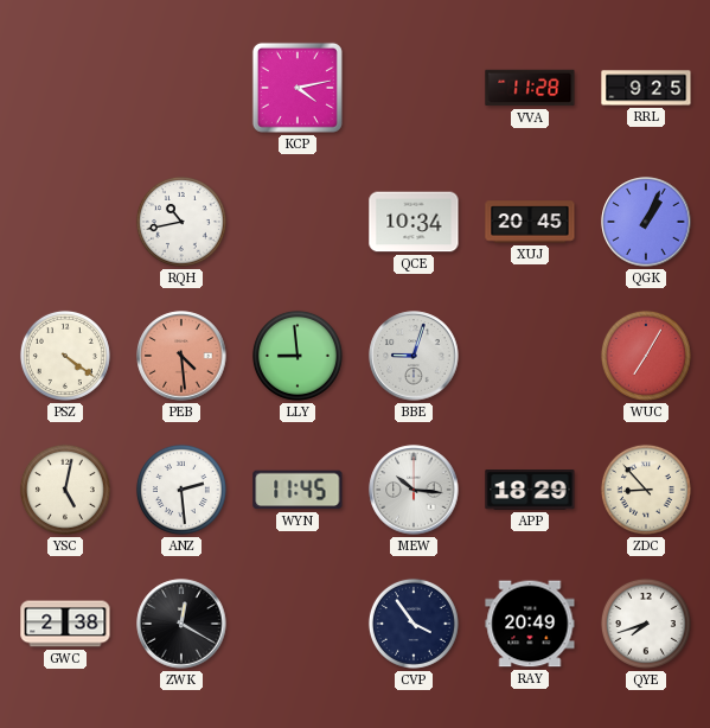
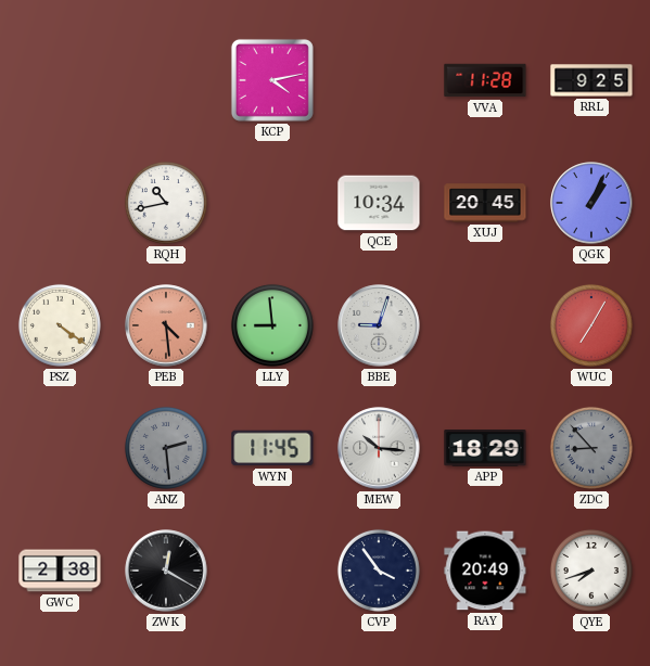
YSC: 5:02 -> none (65, 490)
ANZ dial: white -> grey (166, 448)
ZDC dial: cream -> grey (591, 448)
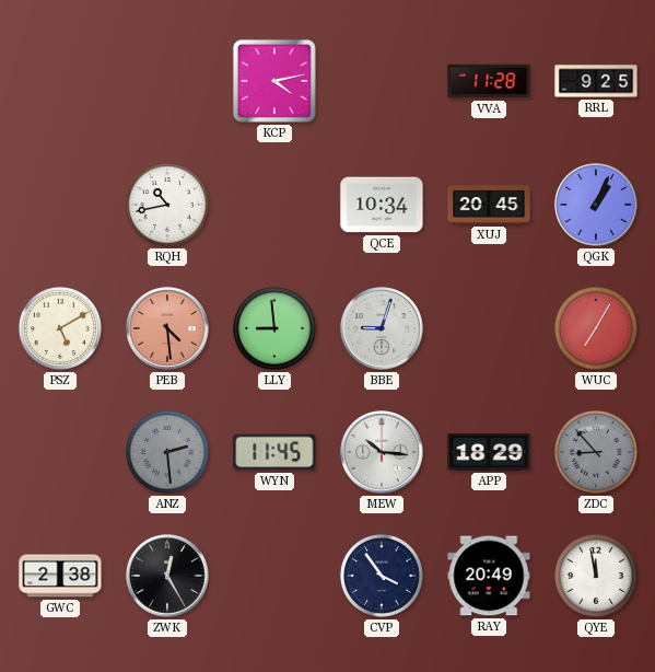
PSZ: 4:21 -> 5:10 (60, 328)
ZWK: 12:20 -> 12:25 (167, 576)
QYE: 7:42 -> 11:58 (596, 576)
